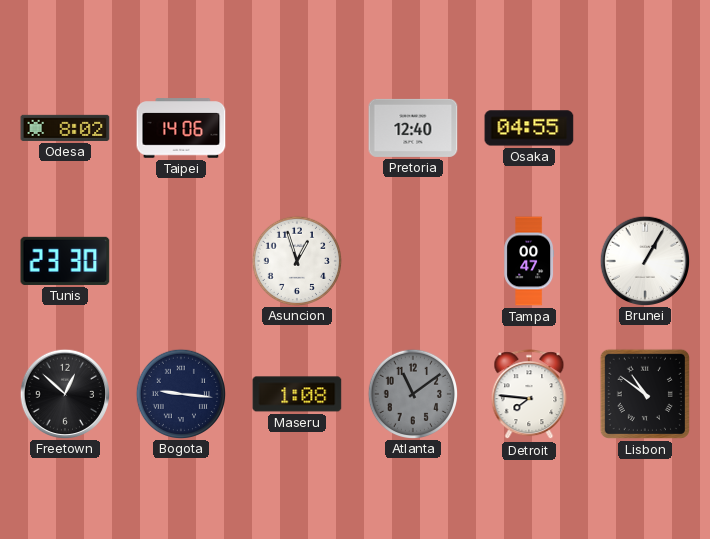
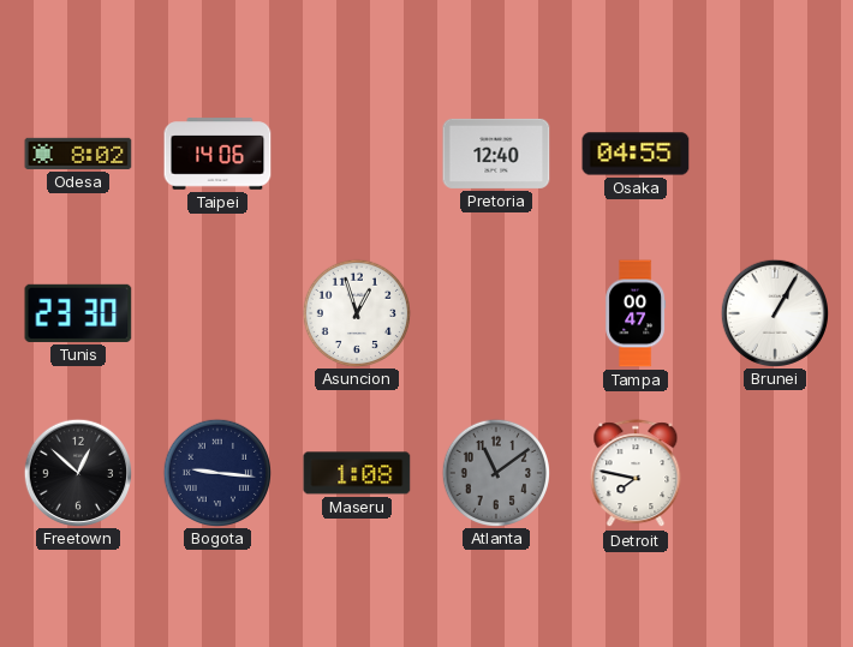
Detroit: 7:46 -> 7:47 (636, 474)
Lisbon: 10:51 -> none (645, 394)
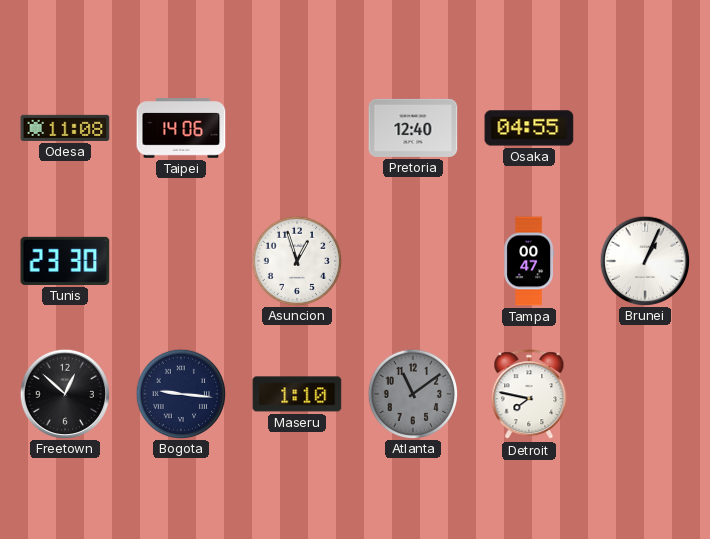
Odesa: 8:02 -> 11:08 (65, 128)
Brunei: 1:05 -> 1:04 (644, 260)
Maseru: 1:08 -> 1:10 (297, 394)
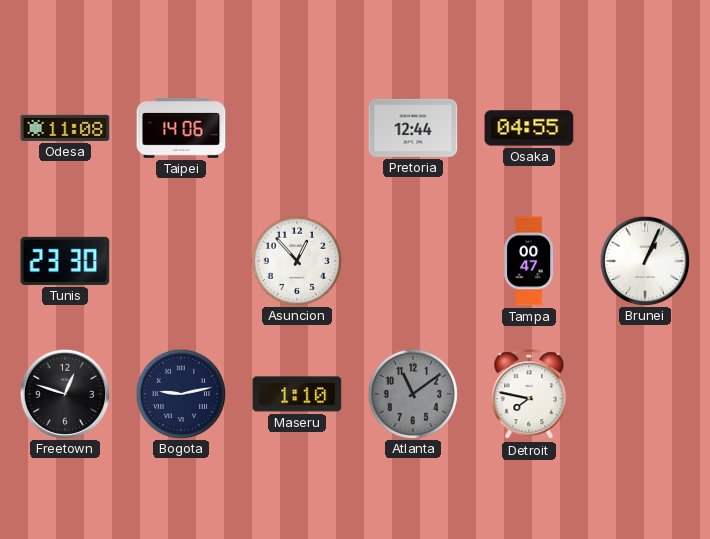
Pretoria: 12:40 -> 12:44 (413, 128)
Asuncion: 12:57 -> 12:53 (296, 260)
Freetown: 12:52 -> 12:48 (64, 393)
Bogota: 9:16 -> 9:13 (180, 393)
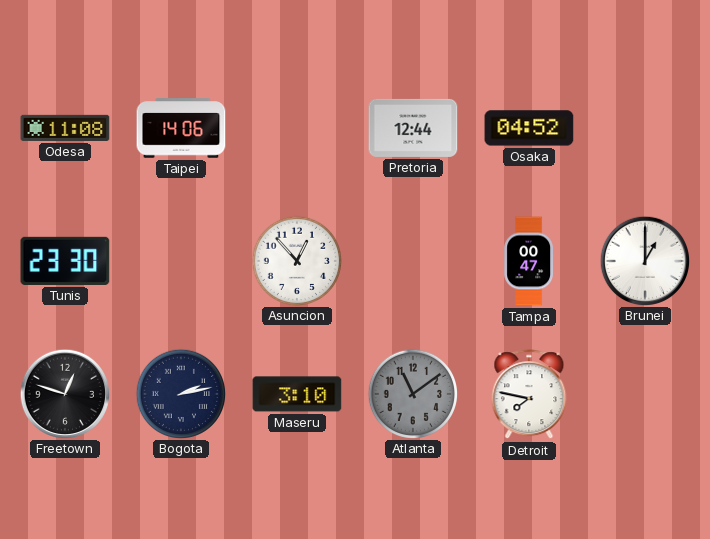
Osaka: 04:55 -> 04:52 (529, 128)
Brunei: 1:04 -> 1:00 (644, 260)
Bogota: 9:13 -> 2:13 (180, 393)
Maseru: 1:10 -> 3:10 (297, 394)
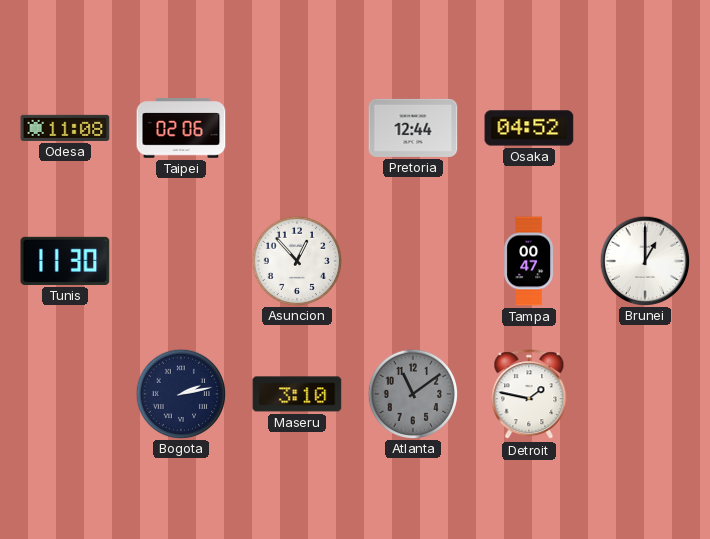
Taipei: 14:06 -> 02:06 (181, 128)
Tunis: 23:30 -> 11:30 (65, 261)
Freetown: 12:48 -> none (64, 393)
Detroit: 7:47 -> 1:47 (529, 395)
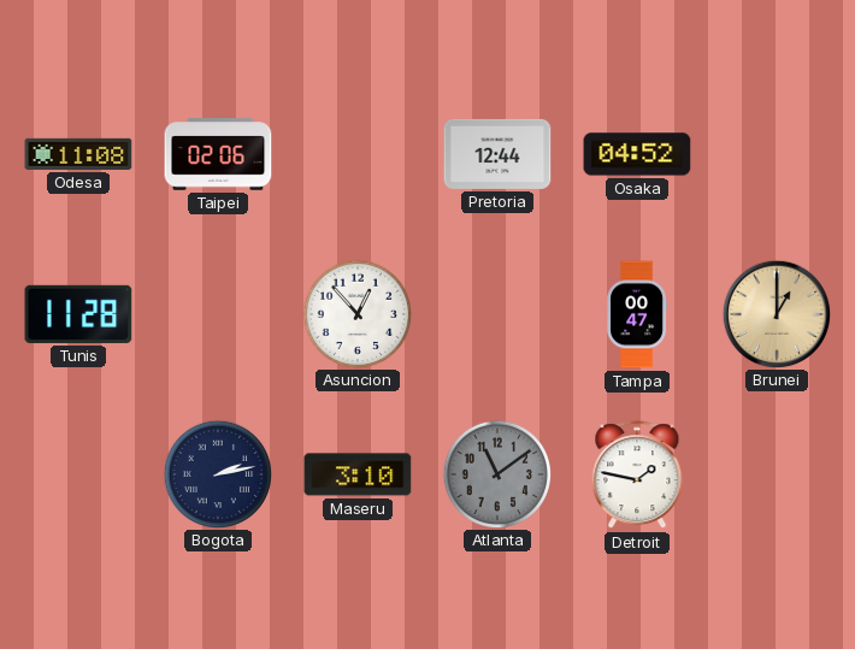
Tunis: 11:30 -> 11:28 (78, 314)
Brunei dial: white -> champagne (776, 313)
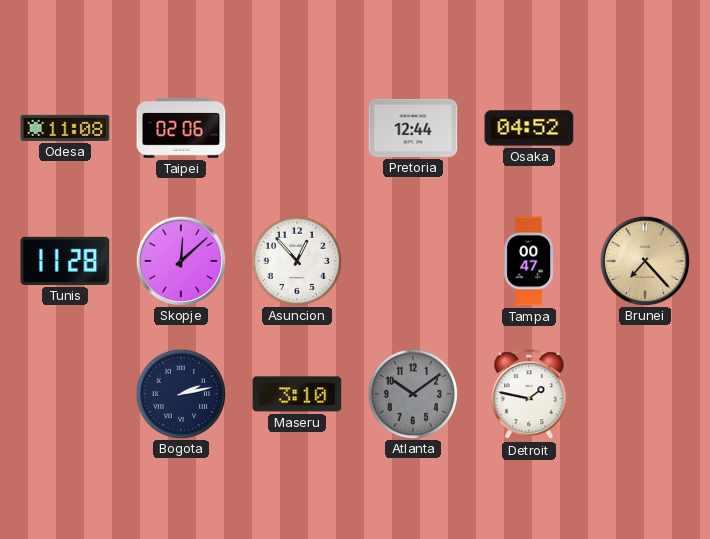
Skopje: none -> 12:08 (180, 260)
Brunei: 1:00 -> 7:23 (644, 260)
Atlanta: 11:09 -> 10:09 (412, 393)
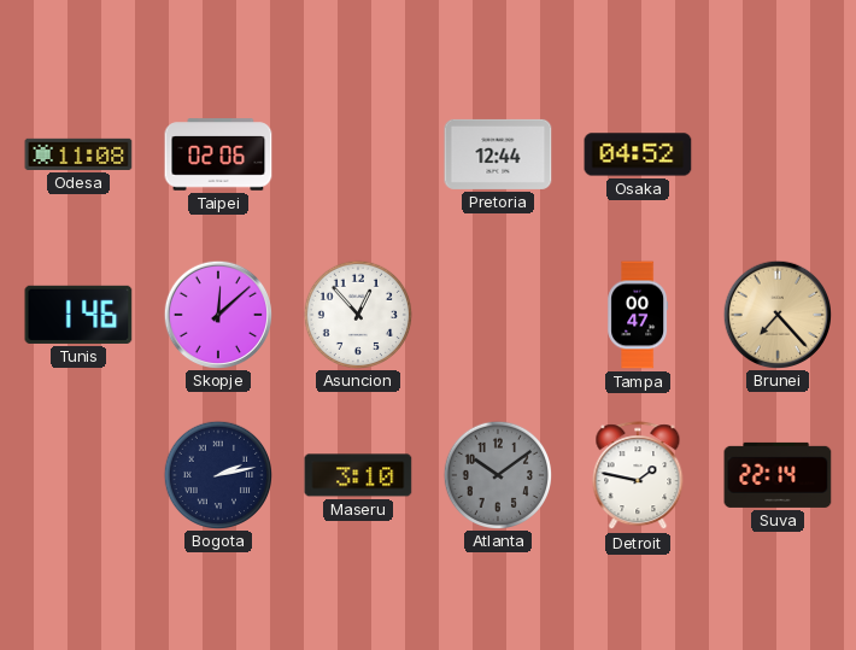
Tunis: 11:28 -> 1:46 (78, 315)
Suva: none -> 22:14 (778, 475)
